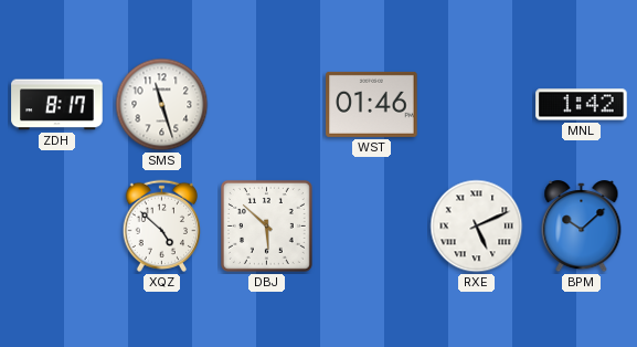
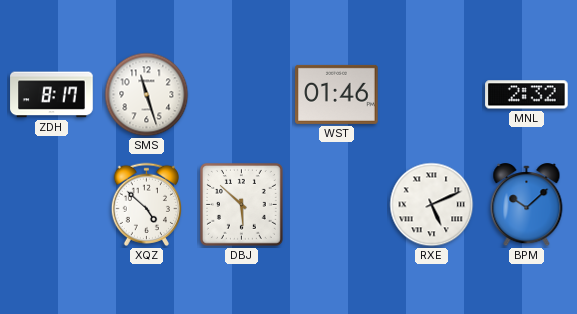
MNL: 1:42 -> 2:32 (527, 95)
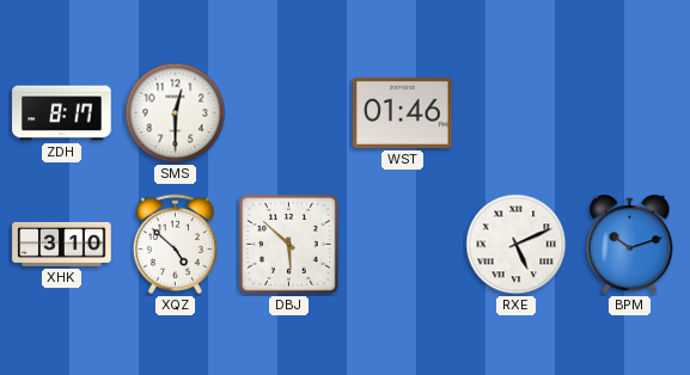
SMS: 11:27 -> 12:30 (176, 113)
MNL: 2:32 -> none (527, 95)
XHK: none -> 3:10 (62, 244)
BPM: 10:08 -> 10:12 (630, 245)
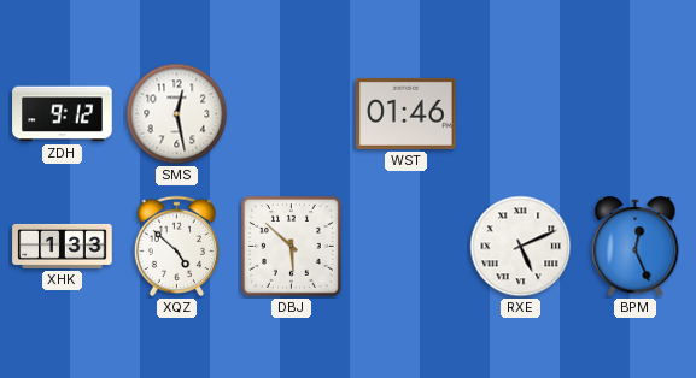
ZDH: 8:17 -> 9:12 (63, 114)
SMS: 12:30 -> 12:28 (177, 114)
XHK: 3:10 -> 1:33 (63, 246)
BPM: 10:12 -> 12:26 (636, 247)
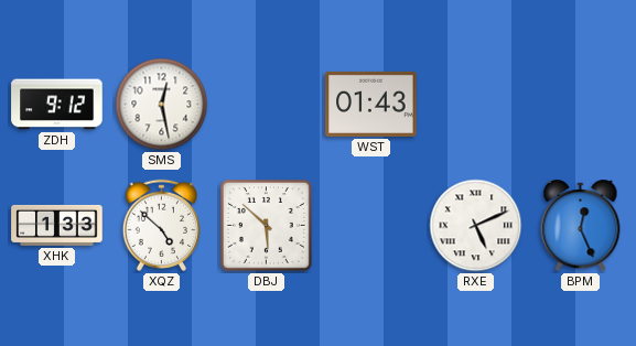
WST: 01:46 -> 01:43 (371, 104)
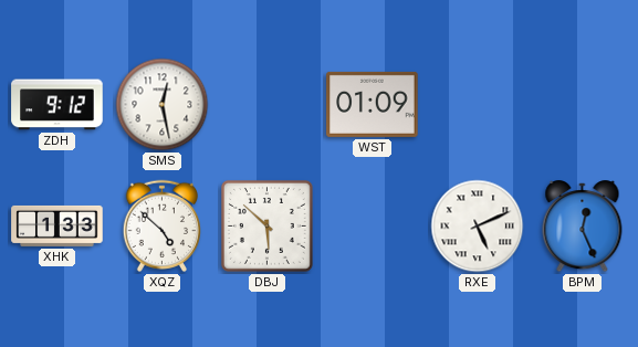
WST: 01:43 -> 01:09 (373, 104)
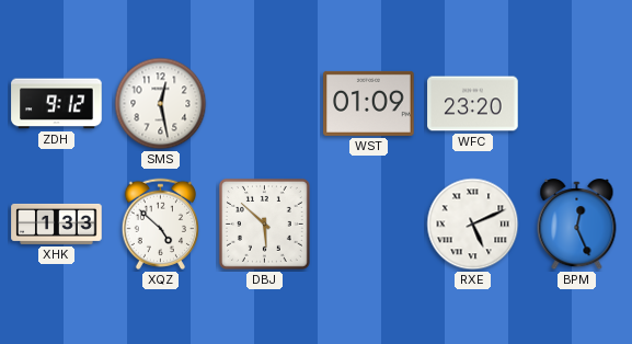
WFC: none -> 23:20 (473, 104)
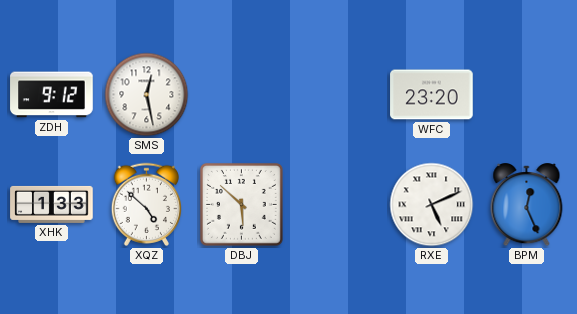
WST: 01:09 -> none (369, 103)
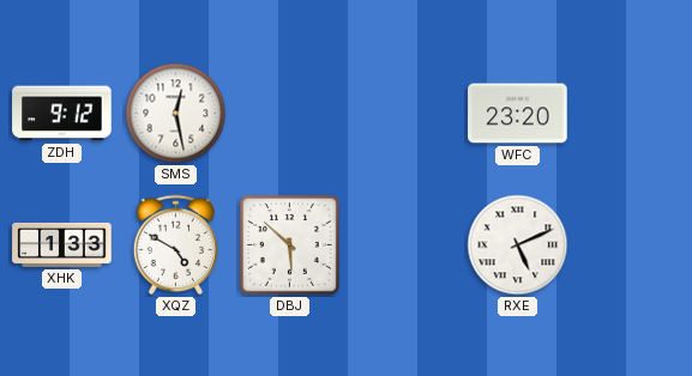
XQZ: 4:52 -> 4:50 (175, 244)
BPM: 12:26 -> none (527, 205)
